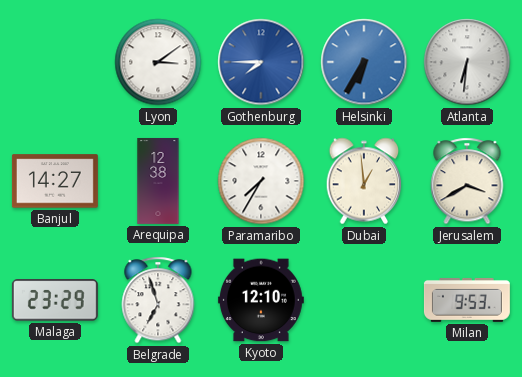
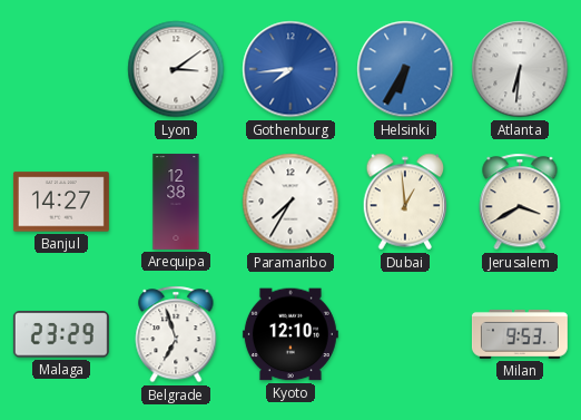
Gothenburg: 7:45 -> 7:44 (290, 69)
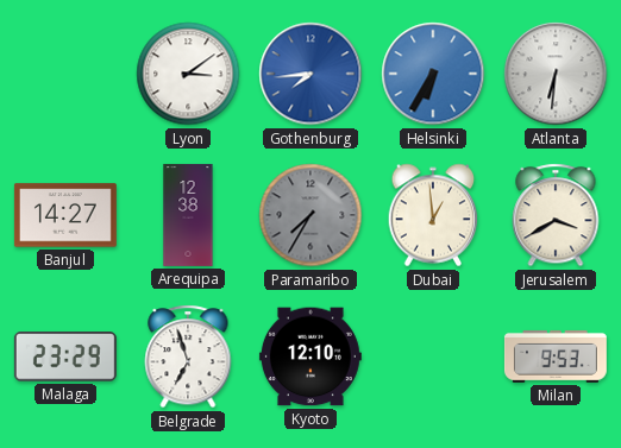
Paramaribo dial: white -> grey (310, 215)
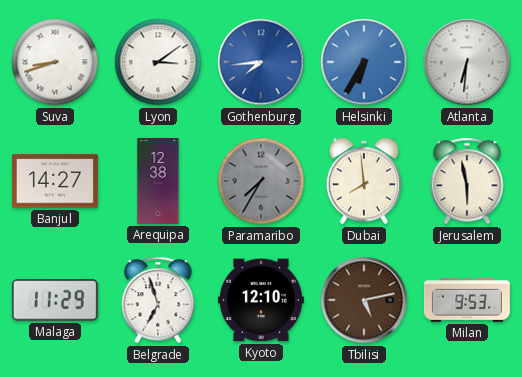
Suva: none -> 8:42 (55, 62)
Dubai: 12:59 -> 7:59 (364, 181)
Jerusalem: 3:40 -> 5:58 (467, 181)
Malaga: 23:29 -> 11:29 (55, 300)
Tbilisi: none -> 5:13 (364, 300)
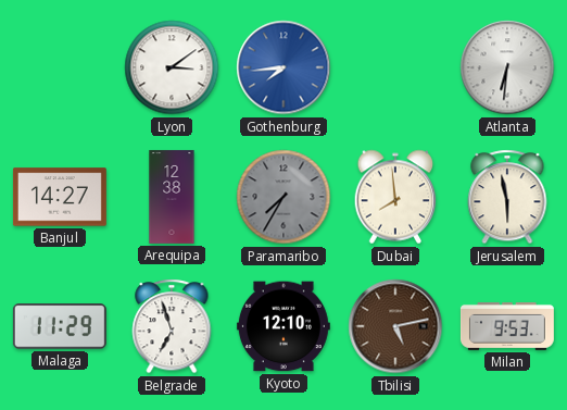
Suva: 8:42 -> none (55, 62)
Helsinki: 6:35 -> none (364, 62)
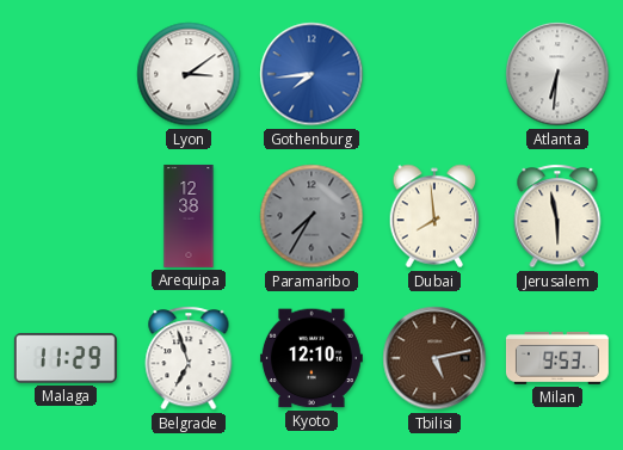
Banjul: 14:27 -> none (60, 197)
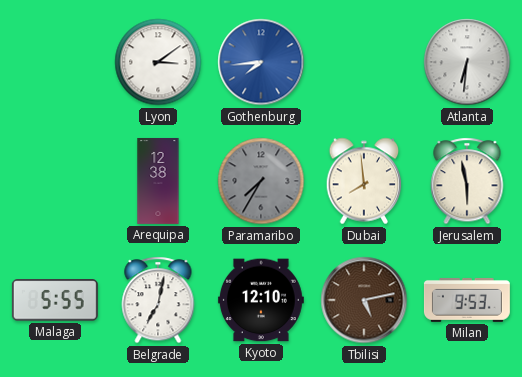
Malaga: 11:29 -> 5:55 (55, 300)
Belgrade: 6:57 -> 7:02 (158, 300)
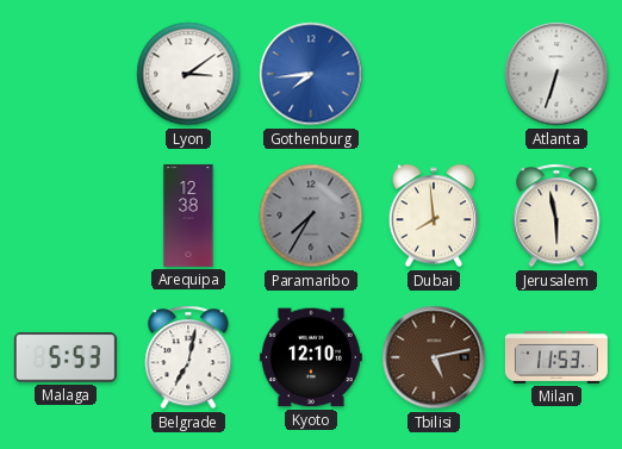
Atlanta: 6:31 -> 6:33 (556, 74)
Malaga: 5:55 -> 5:53 (66, 357)
Milan: 9:53 -> 11:53 (556, 357)
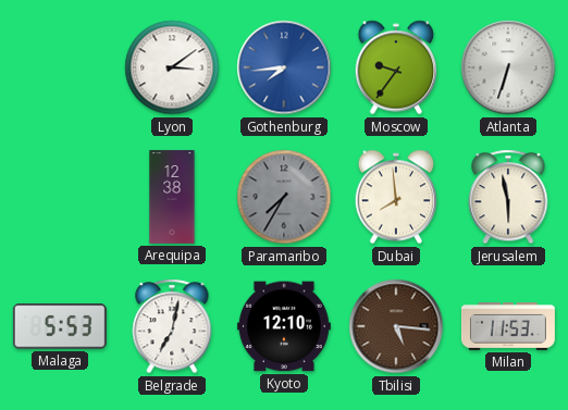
Moscow: none -> 9:36 (396, 67)
Tbilisi: 5:13 -> 5:16 (396, 326)
